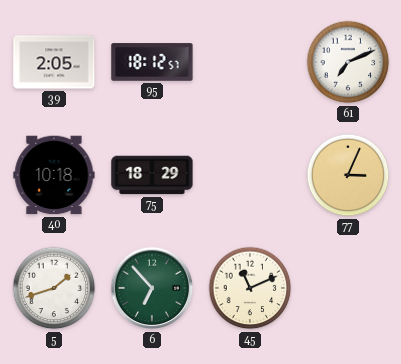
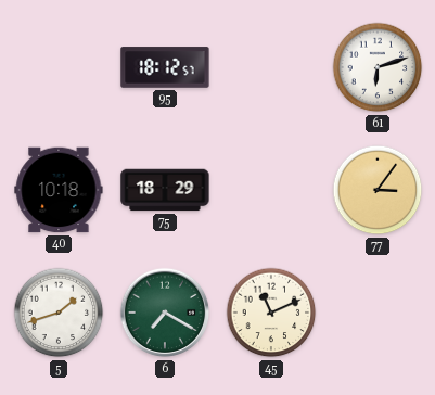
39: 2:05 -> none (54, 62)
61: 7:11 -> 6:12 (378, 67)
77: 3:04 -> 3:06 (378, 190)
6: 6:53 -> 7:20 (165, 313)
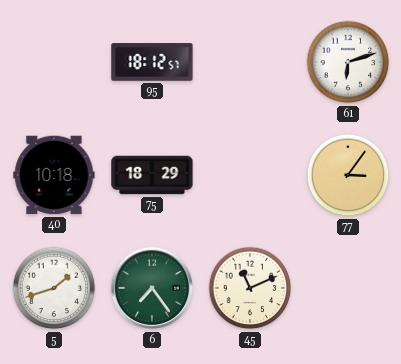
6: 7:20 -> 7:24 (152, 288)
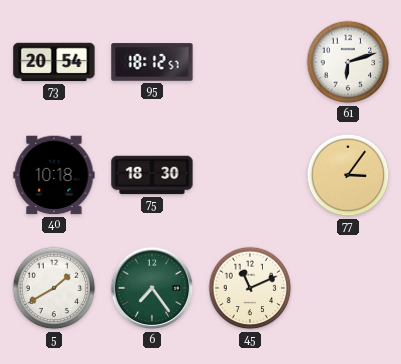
73: none -> 20:54 (54, 62)
75: 18:29 -> 18:30 (152, 175)
5: 1:42 -> 1:40 (54, 288)
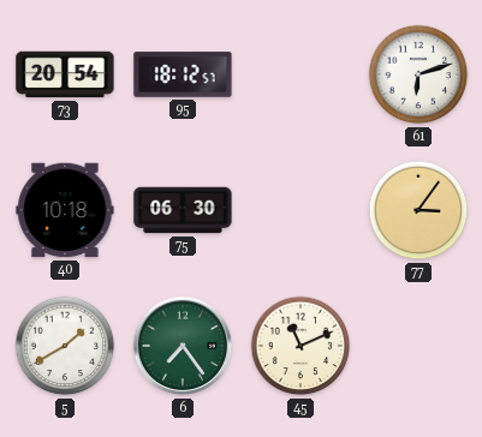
75: 18:30 -> 06:30 (183, 210)
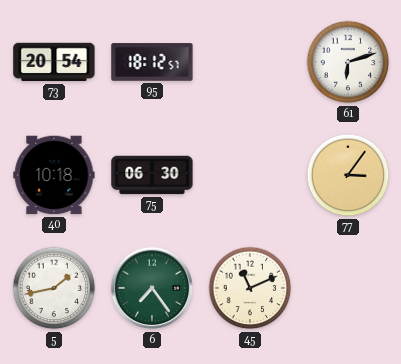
5: 1:40 -> 1:43 (54, 288)
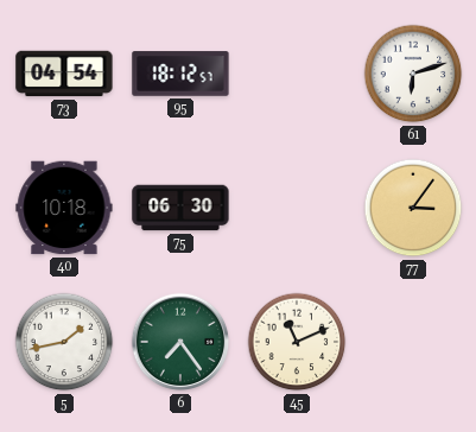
73: 20:54 -> 04:54 (64, 74)
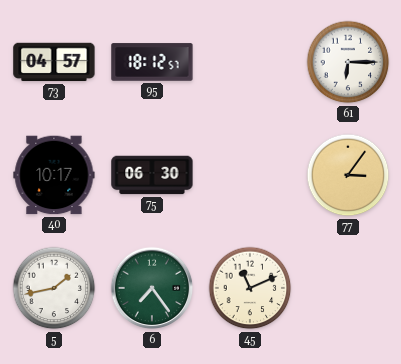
73: 04:54 -> 04:57 (54, 62)
61: 6:12 -> 6:15 (348, 62)
40: 10:18 -> 10:17 (54, 175)
